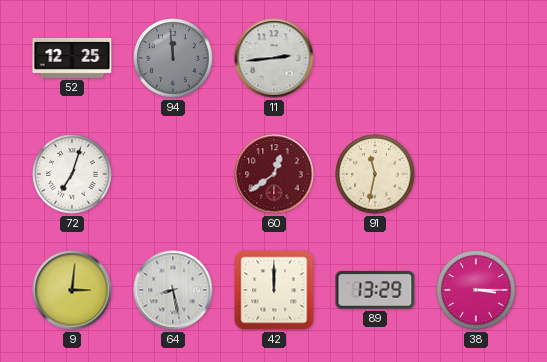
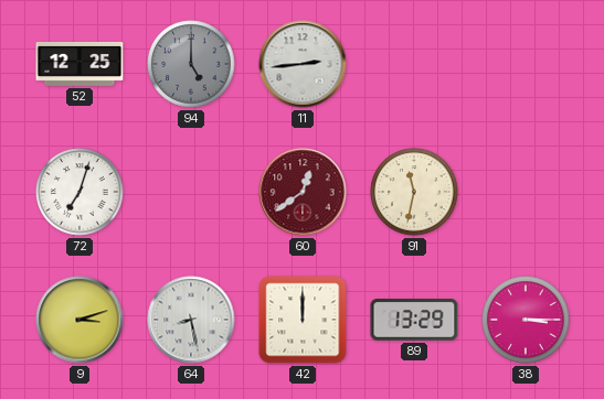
94: 11:59 -> 5:00 (191, 64)
9: 3:01 -> 3:12 (80, 320)
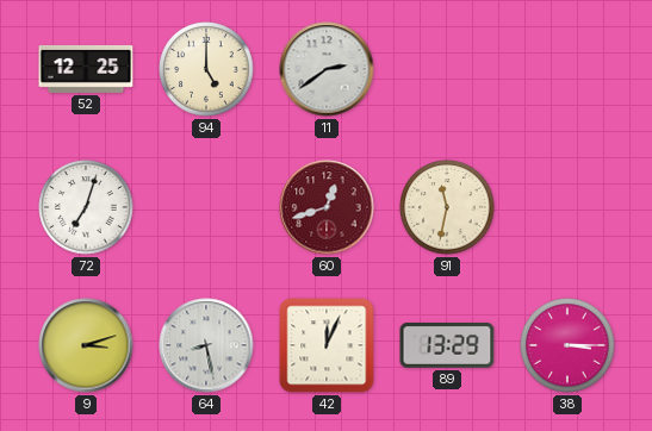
94 dial: grey -> cream (206, 69)
11: 2:44 -> 2:39 (327, 69)
60: 12:39 -> 12:42 (327, 207)
42: 12:00 -> 12:04 (327, 345)
